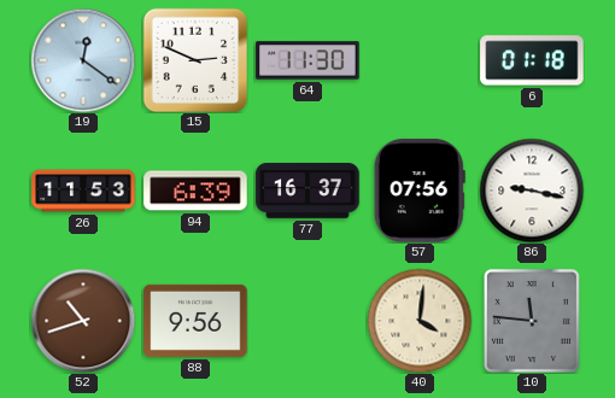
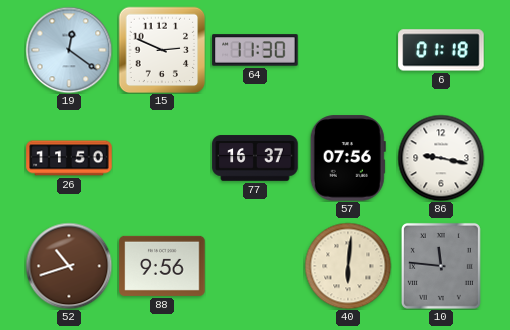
26: 11:53 -> 11:50 (69, 158)
94: 6:39 -> none (195, 191)
40: 4:01 -> 6:01 (348, 266)
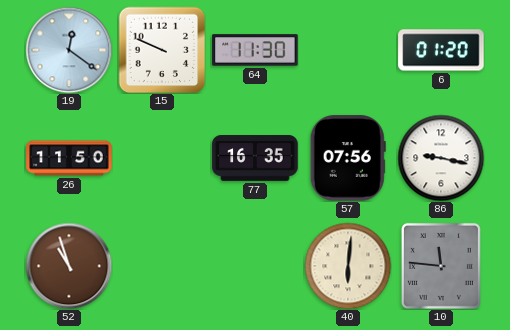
15: 2:49 -> 9:49 (162, 50)
6: 01:18 -> 01:20 (441, 50)
77: 16:37 -> 16:35 (255, 158)
52: 10:42 -> 10:57 (69, 266)
88: 9:56 -> none (162, 266)
